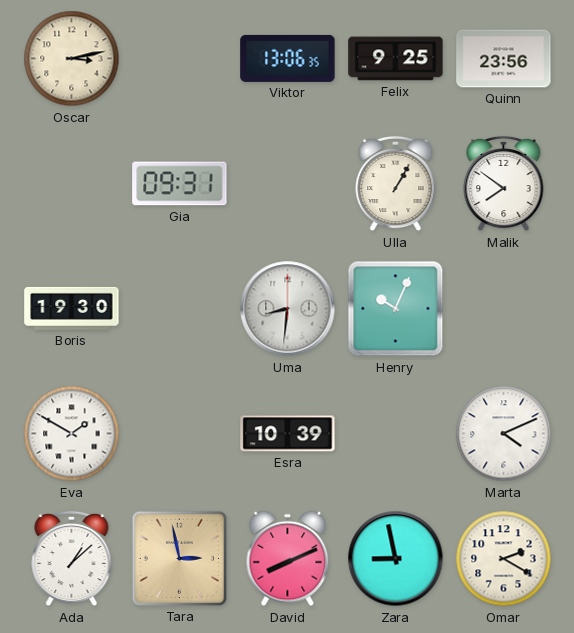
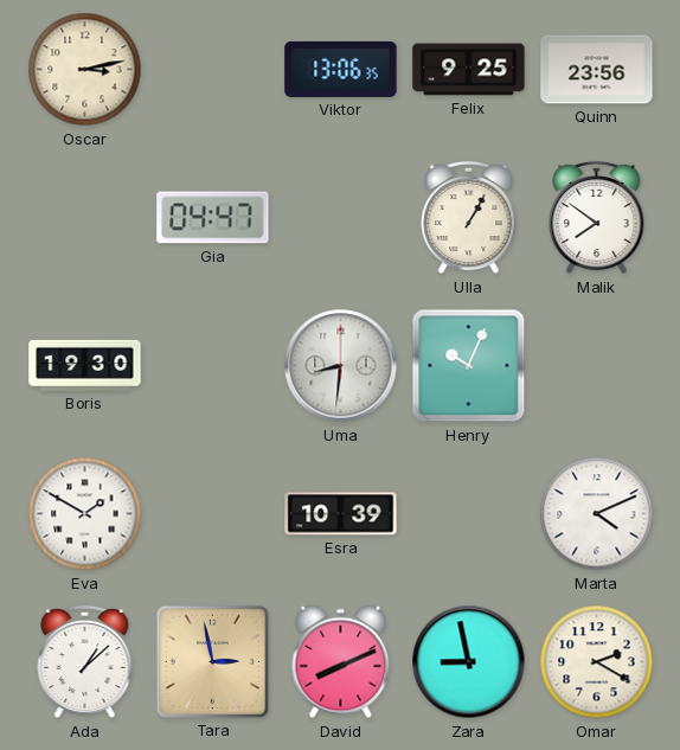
Gia: 09:31 -> 04:47 (213, 218)
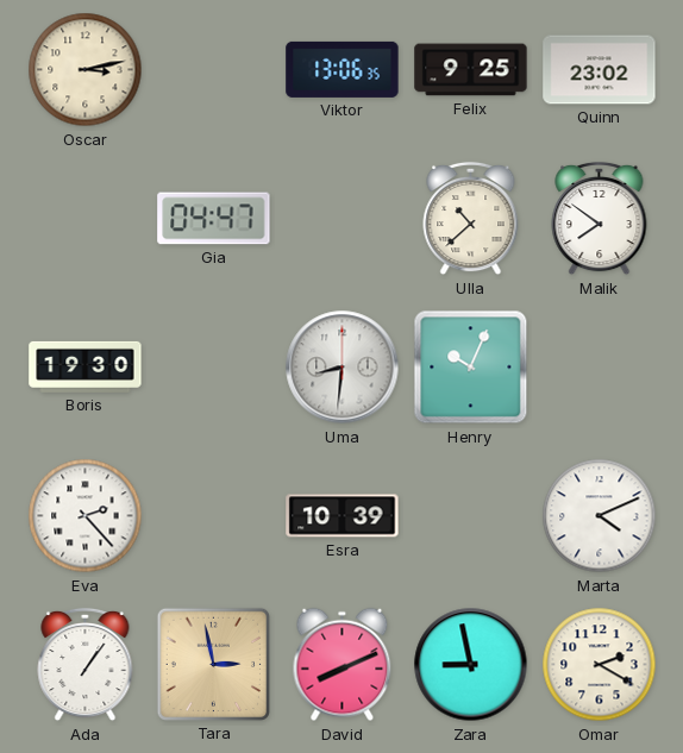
Quinn: 23:56 -> 23:02 (600, 70)
Ulla: 1:05 -> 10:38 (471, 219)
Eva: 1:50 -> 2:23 (86, 516)
Ada: 1:08 -> 1:06 (86, 665)
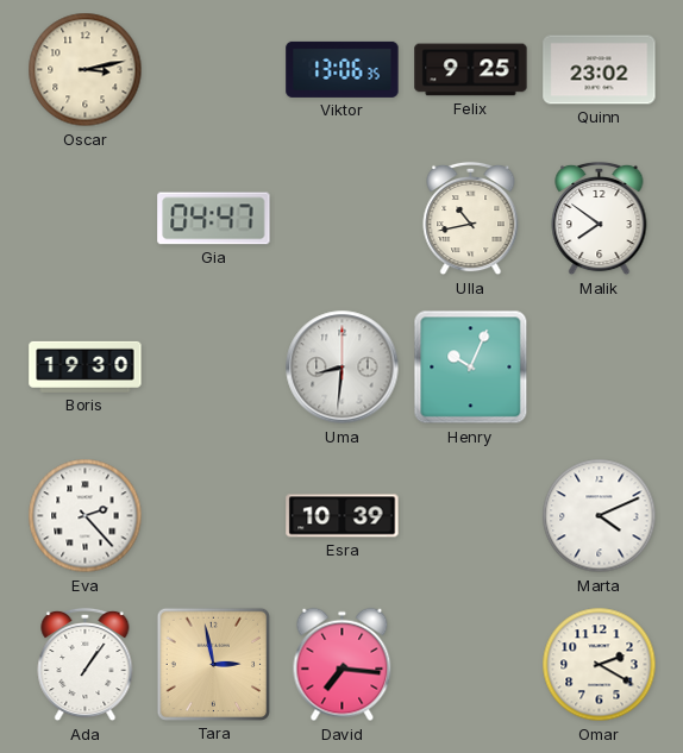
Ulla: 10:38 -> 10:43 (471, 219)
David: 8:11 -> 7:16 (343, 665)
Zara: 8:58 -> none (471, 665)
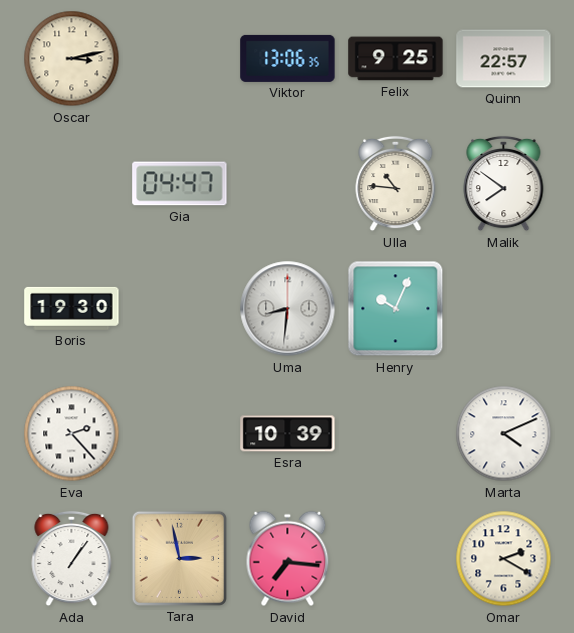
Quinn: 23:02 -> 22:57 (504, 59)
Ulla: 10:43 -> 10:46 (396, 184)
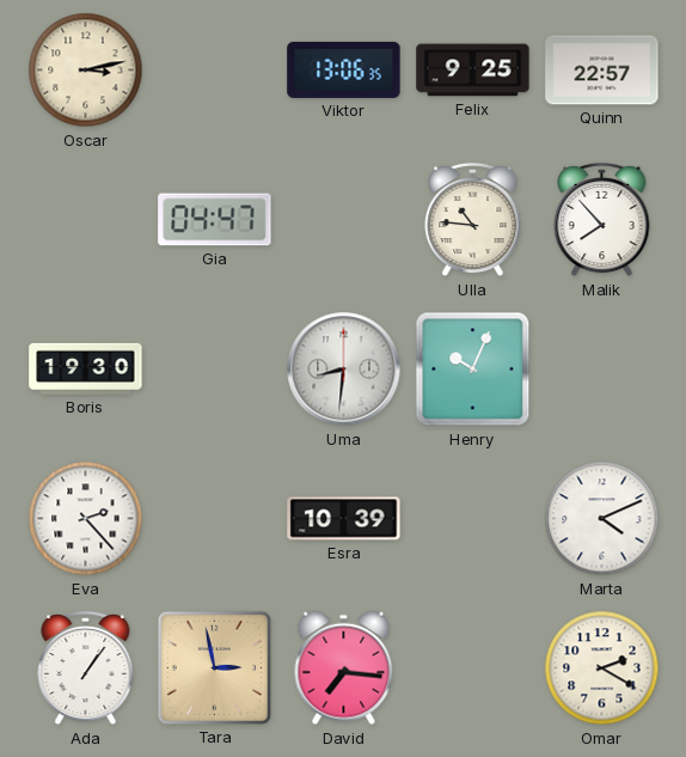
Malik: 7:51 -> 7:53 (602, 220)
